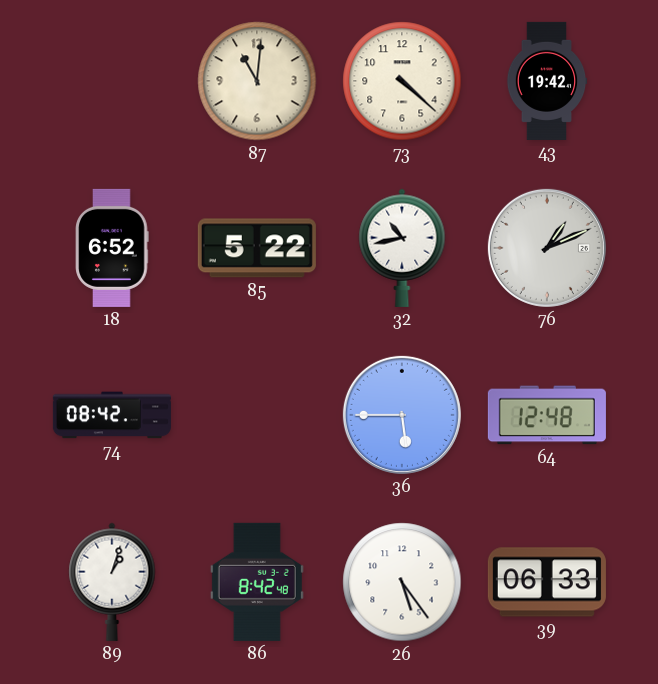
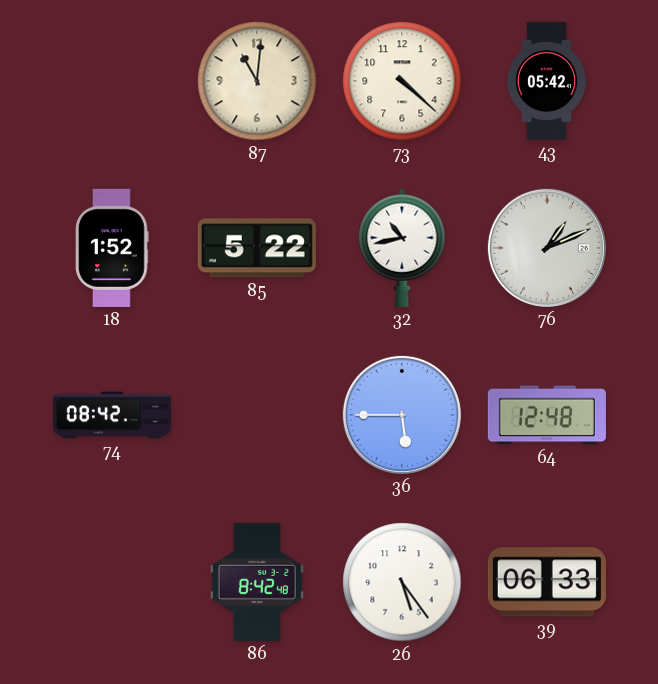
43: 19:42 -> 05:42 (547, 81)
18: 6:52 -> 1:52 (112, 248)
89: 1:03 -> none (112, 582)
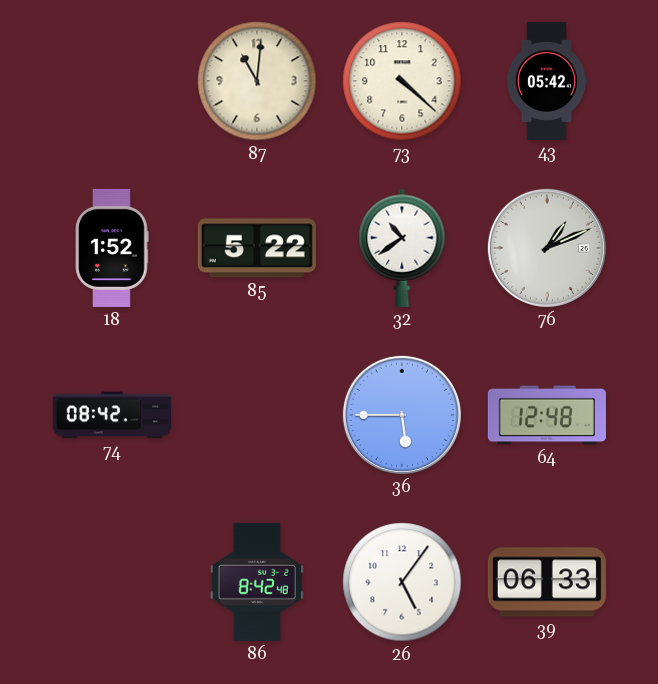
32: 10:43 -> 10:39 (402, 248)
26: 5:24 -> 5:06 (402, 582)
